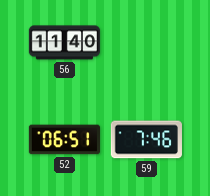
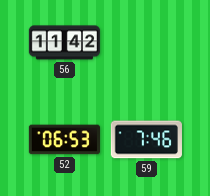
56: 11:40 -> 11:42 (64, 43)
52: 06:51 -> 06:53 (64, 140)
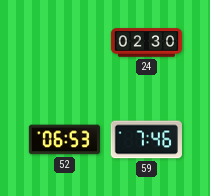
56: 11:42 -> none (64, 43)
24: none -> 02:30 (147, 43)
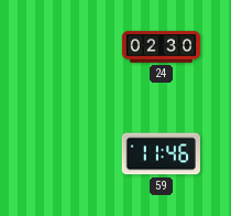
52: 06:53 -> none (64, 140)
59: 7:46 -> 11:46 (161, 154)
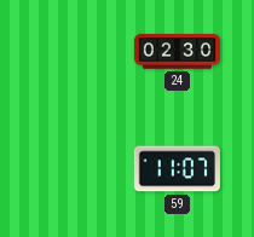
59: 11:46 -> 11:07 (177, 169)
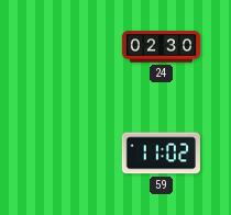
59: 11:07 -> 11:02 (161, 154)
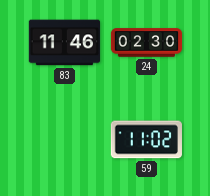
83: none -> 11:46 (64, 43)
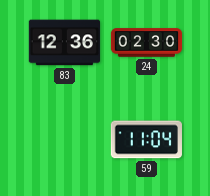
83: 11:46 -> 12:36 (64, 43)
59: 11:02 -> 11:04 (146, 140)
